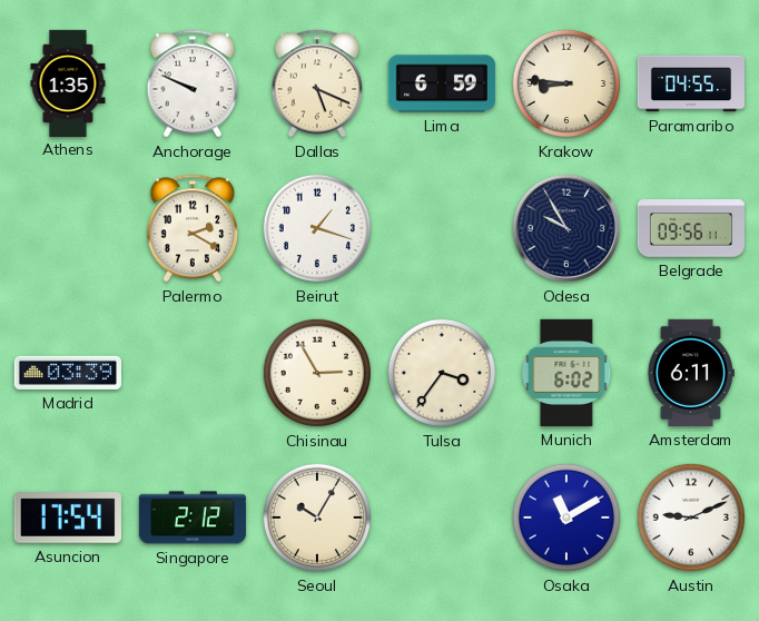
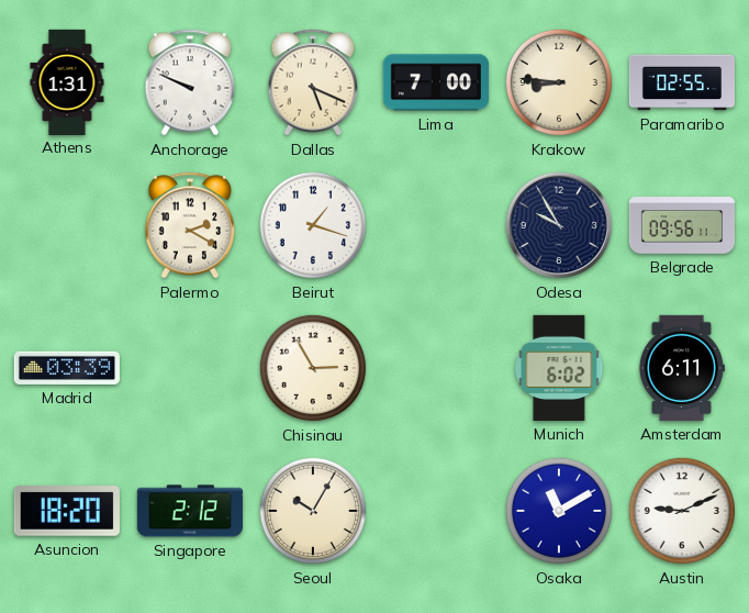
Athens: 1:35 -> 1:31 (67, 81)
Lima: 6:59 -> 7:00 (436, 82)
Paramaribo: 04:55 -> 02:55 (682, 82)
Tulsa: 3:36 -> none (442, 373)
Asuncion: 17:54 -> 18:20 (67, 511)
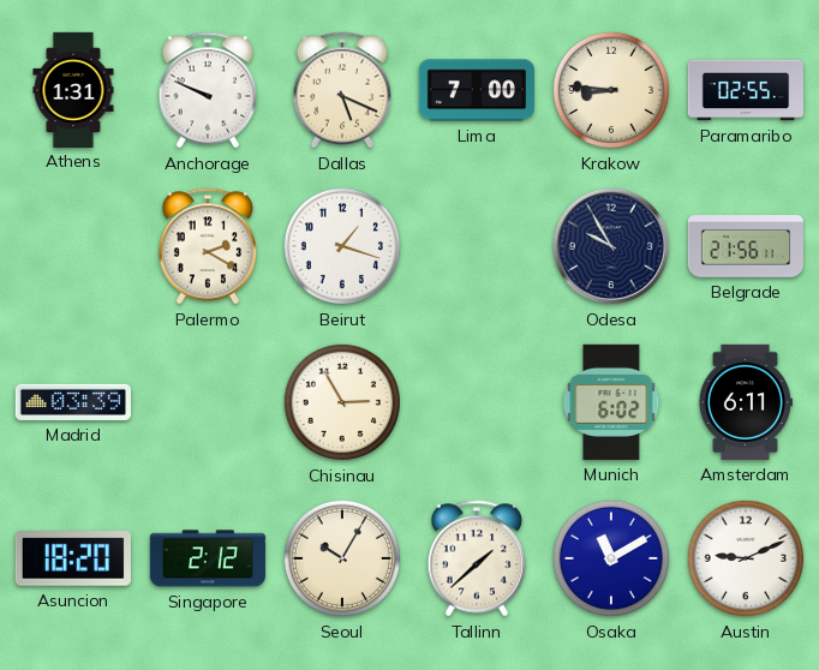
Belgrade: 09:56 -> 21:56 (745, 246)
Tallinn: none -> 1:38 (477, 558)
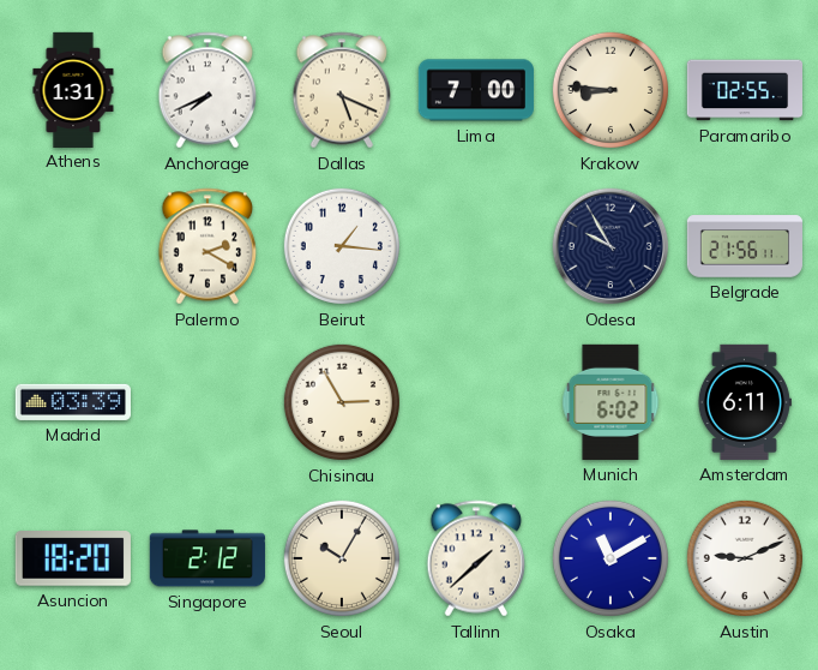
Anchorage: 9:49 -> 7:41 (207, 90)
Beirut: 1:18 -> 1:16 (342, 246)
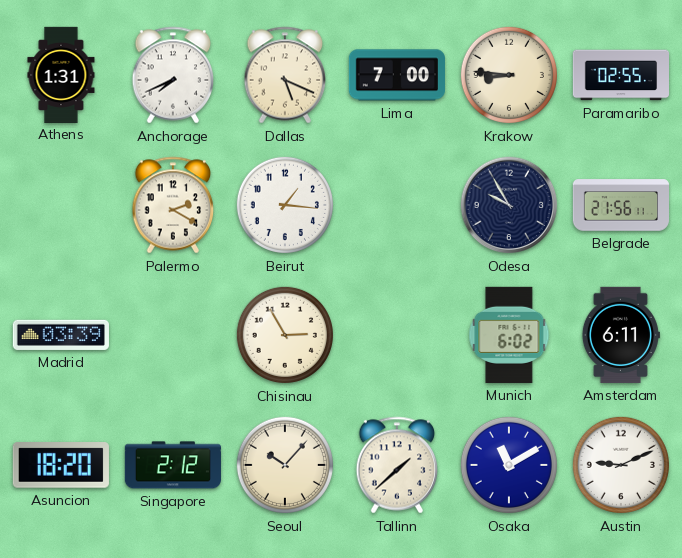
Seoul: 10:05 -> 10:07 (285, 465)
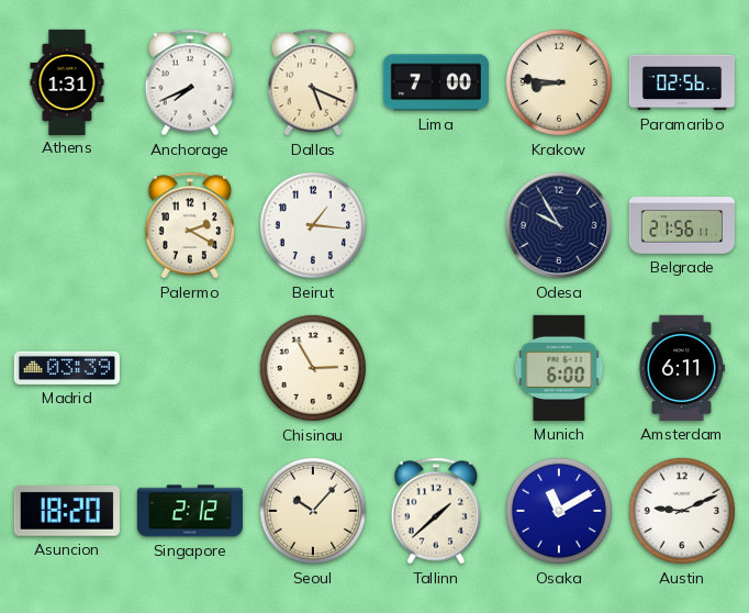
Paramaribo: 02:55 -> 02:56 (682, 82)
Munich: 6:02 -> 6:00 (559, 368)
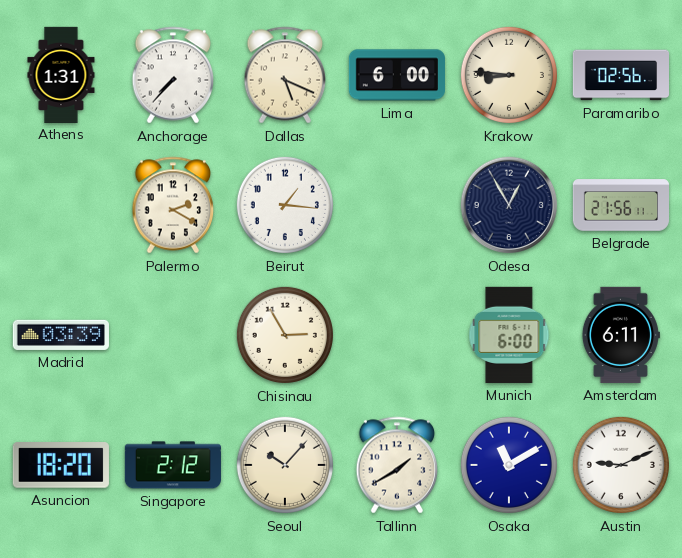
Anchorage: 7:41 -> 7:37 (173, 75)
Lima: 7:00 -> 6:00 (397, 75)
Odesa: 9:55 -> 12:55 (509, 205)
Tallinn: 1:38 -> 1:40 (397, 465)
